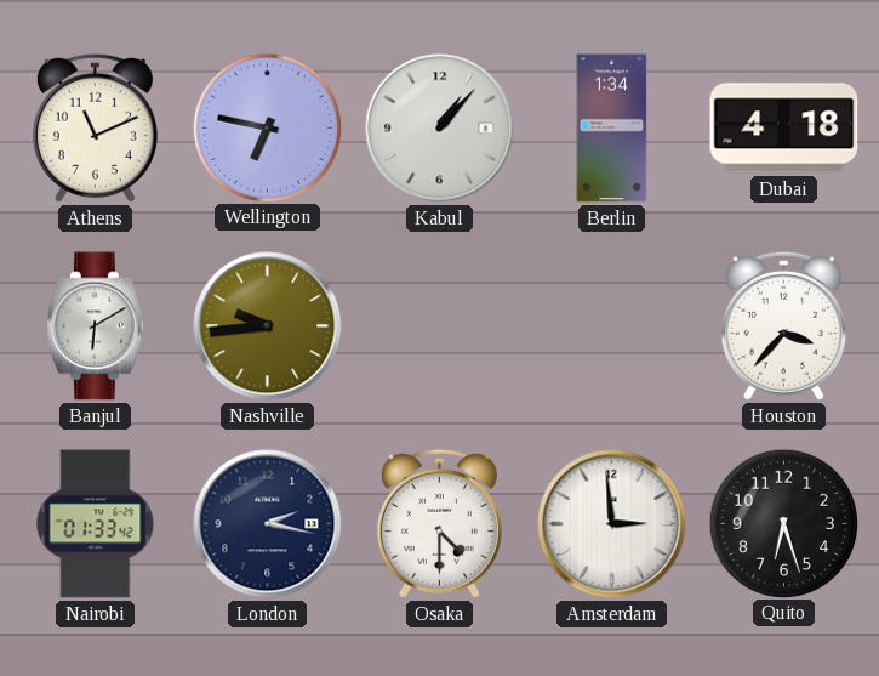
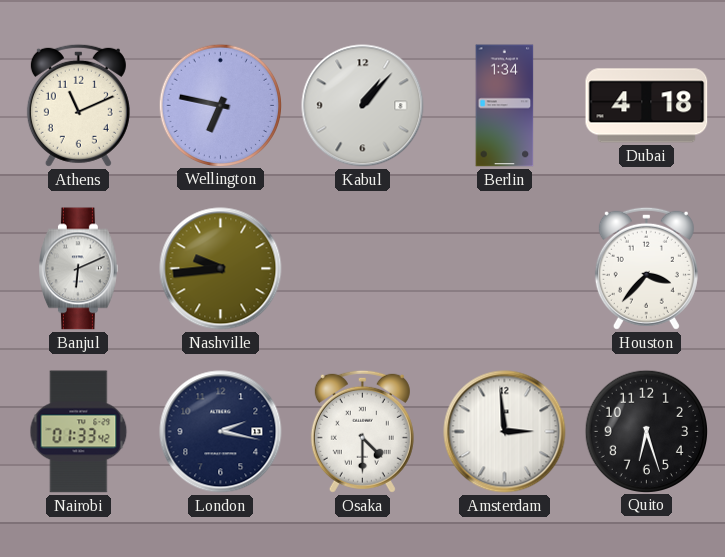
Banjul: 6:10 -> 6:11 (79, 269)
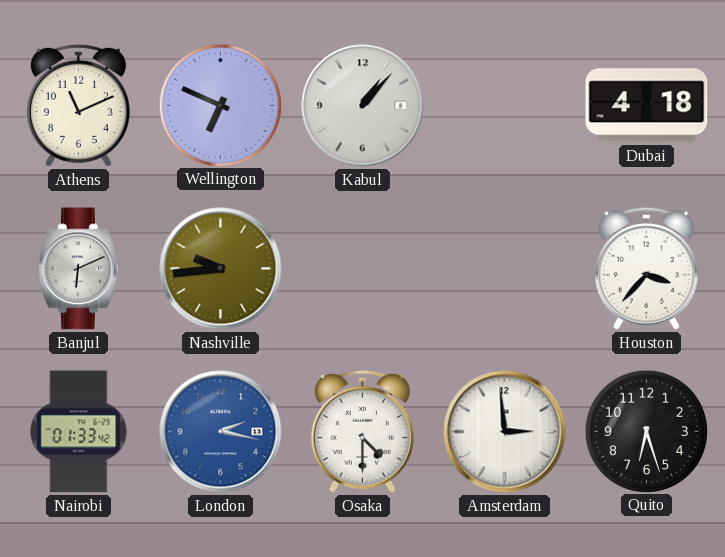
Wellington: 6:47 -> 6:49 (220, 105)
Berlin: 1:34 -> none (505, 106)
London dial: navy -> blue (221, 432)
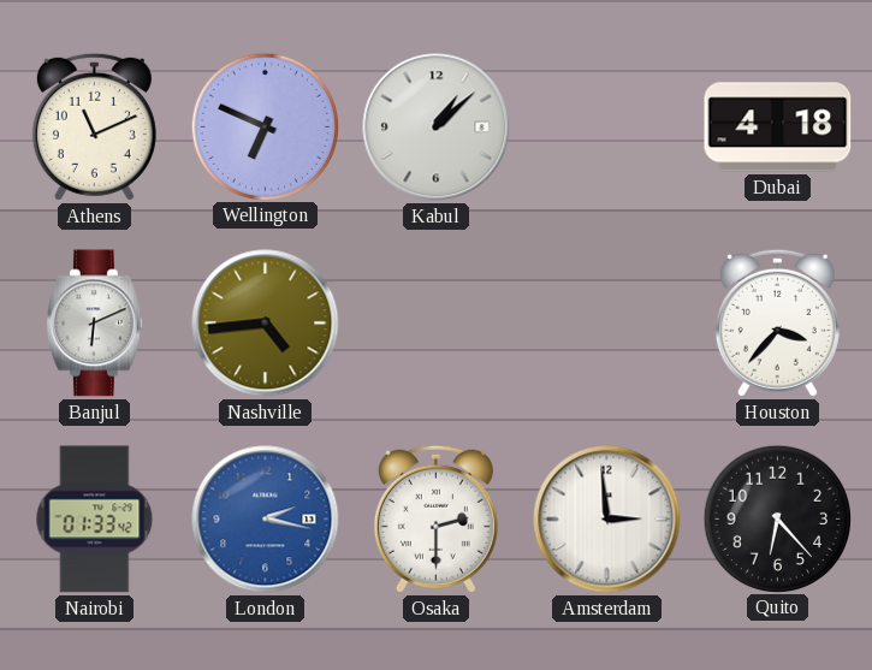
Kabul: 1:07 -> 1:08 (437, 128)
Nashville: 9:44 -> 4:44 (266, 324)
Osaka: 4:30 -> 2:30 (435, 518)
Quito: 6:27 -> 6:23 (777, 518)
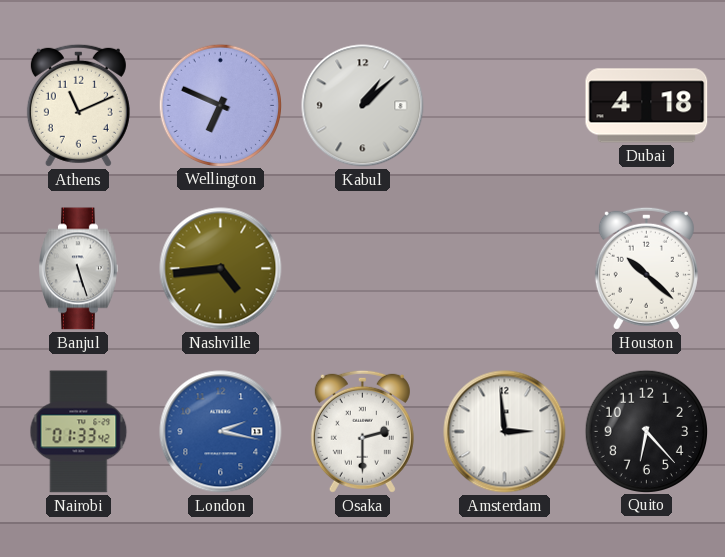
Banjul: 6:11 -> 5:27 (79, 269)
Houston: 3:37 -> 10:22 (646, 268)
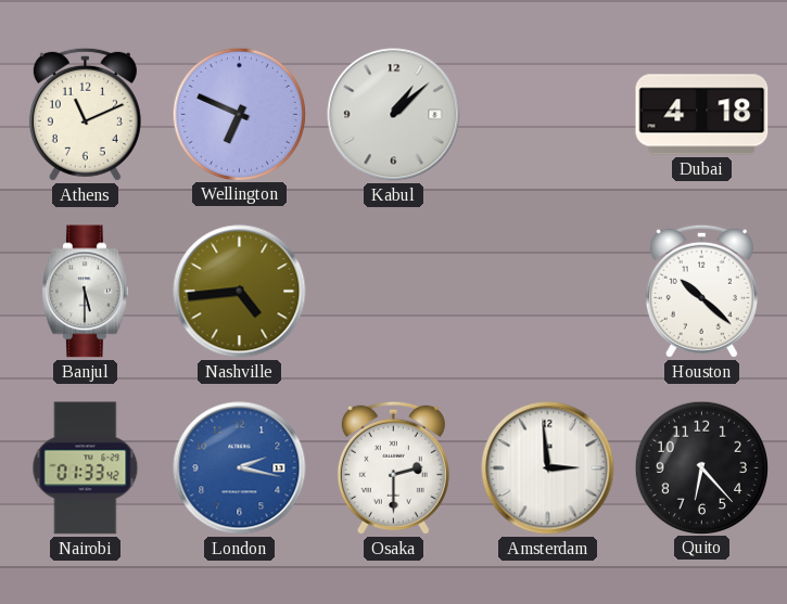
Banjul: 5:27 -> 5:30 (86, 292)
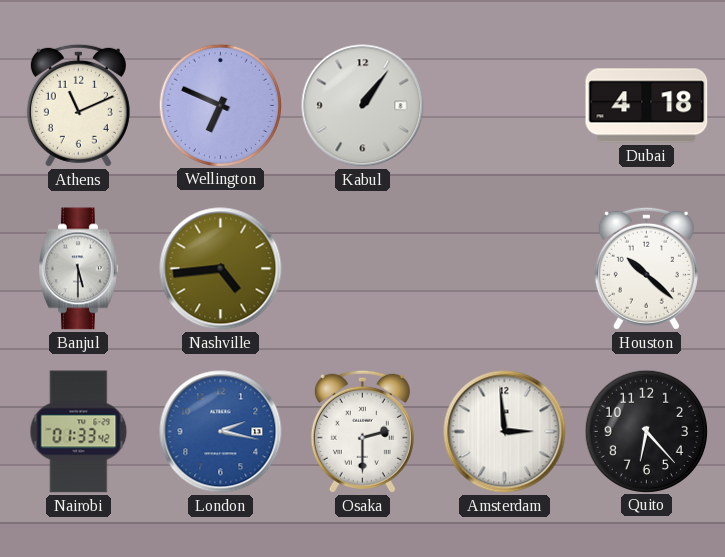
Kabul: 1:08 -> 1:06 (363, 106)
